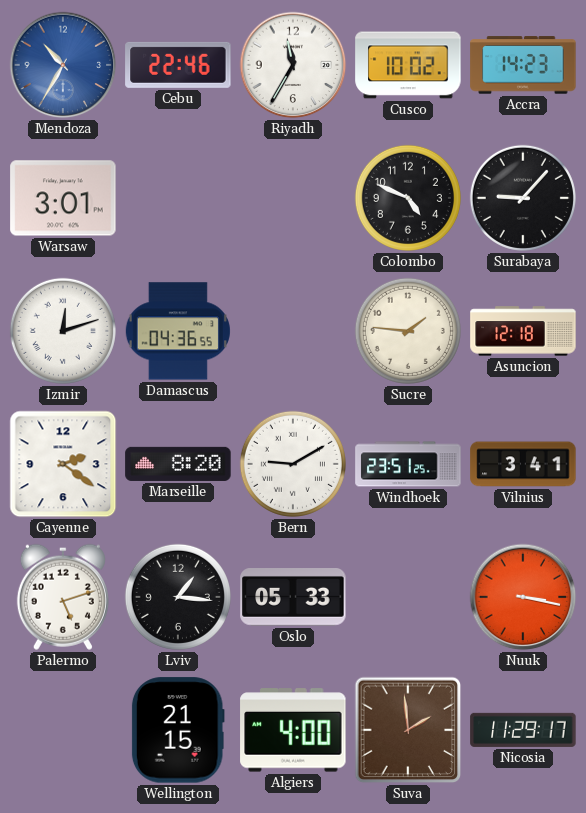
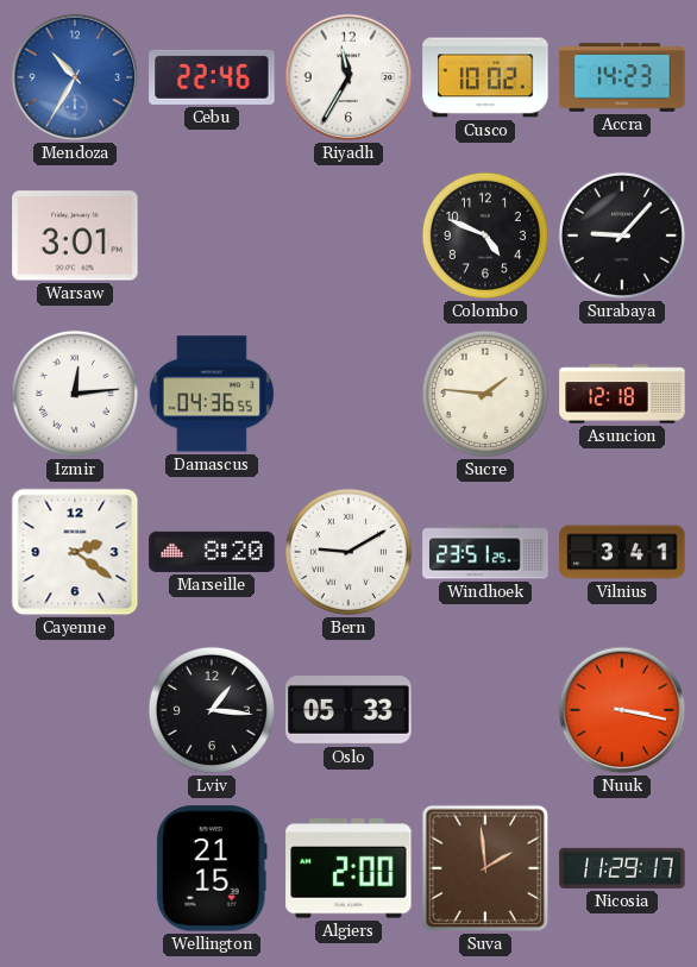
Izmir: 12:12 -> 12:14 (75, 394)
Palermo: 5:12 -> none (63, 597)
Algiers: 4:00 -> 2:00 (348, 868)
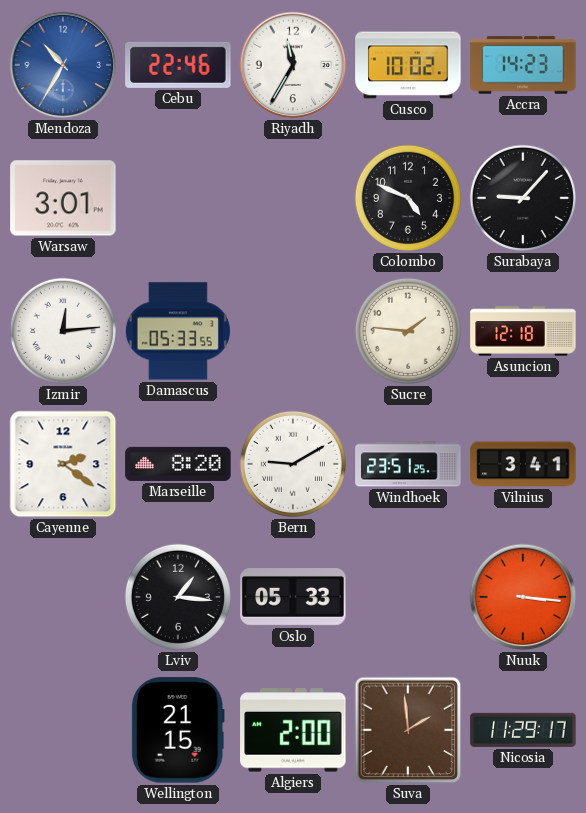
Damascus: 04:36 -> 05:33 (178, 331)
Nuuk: 3:17 -> 3:16 (523, 597)
